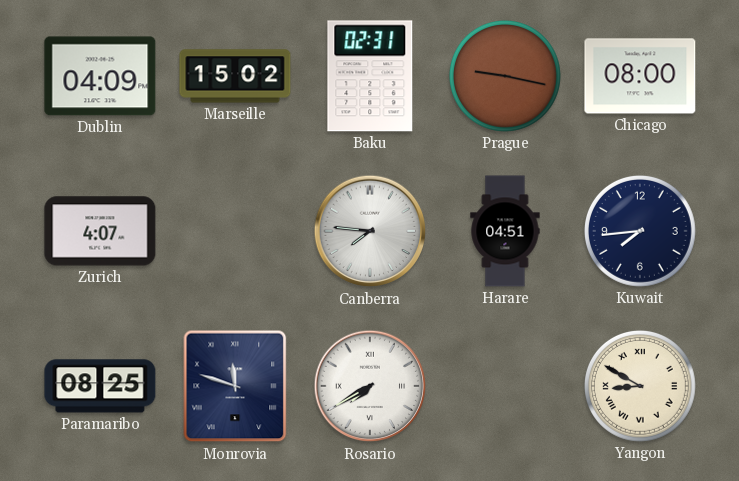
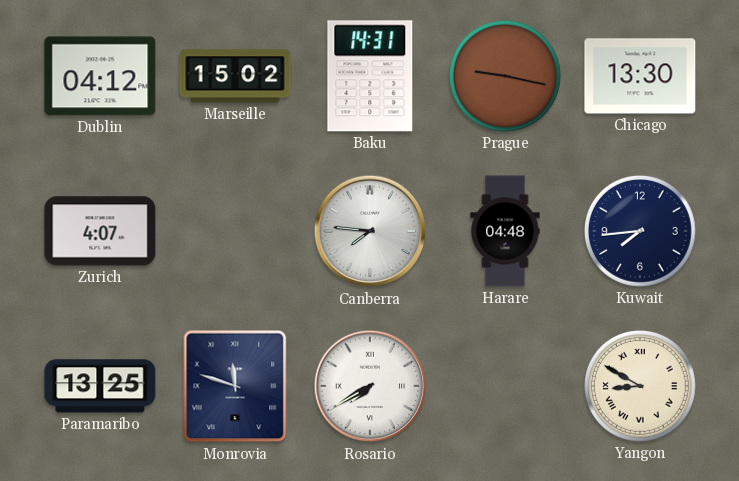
Dublin: 04:09 -> 04:12 (100, 76)
Baku: 02:31 -> 14:31 (370, 76)
Chicago: 08:00 -> 13:30 (640, 76)
Harare: 04:51 -> 04:48 (505, 231)
Paramaribo: 08:25 -> 13:25 (100, 386)
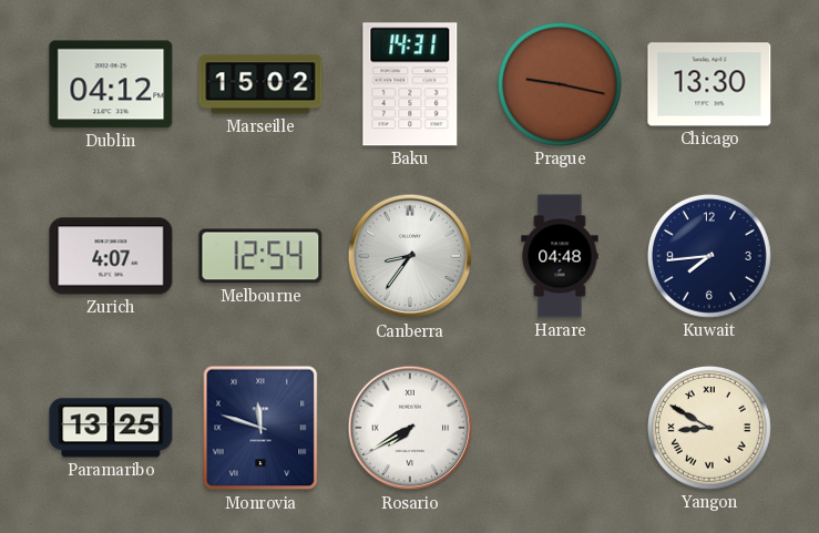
Melbourne: none -> 12:54 (260, 256)
Canberra: 7:46 -> 8:36 (410, 256)
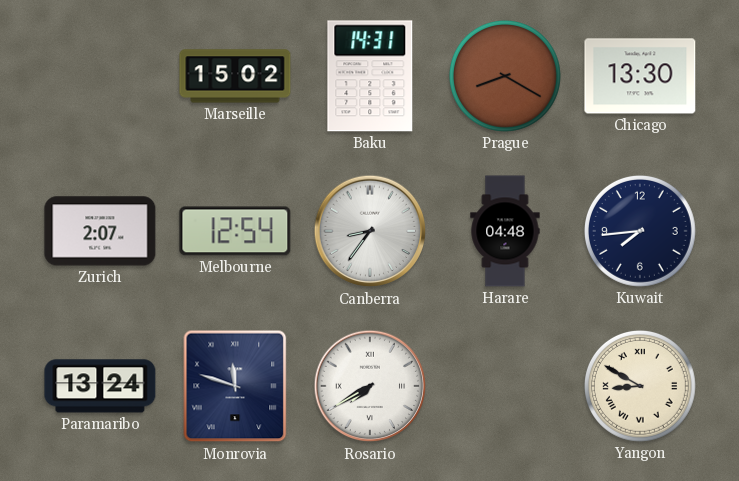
Dublin: 04:12 -> none (111, 84)
Prague: 9:17 -> 8:20 (505, 76)
Zurich: 4:07 -> 2:07 (100, 231)
Paramaribo: 13:25 -> 13:24 (100, 386)
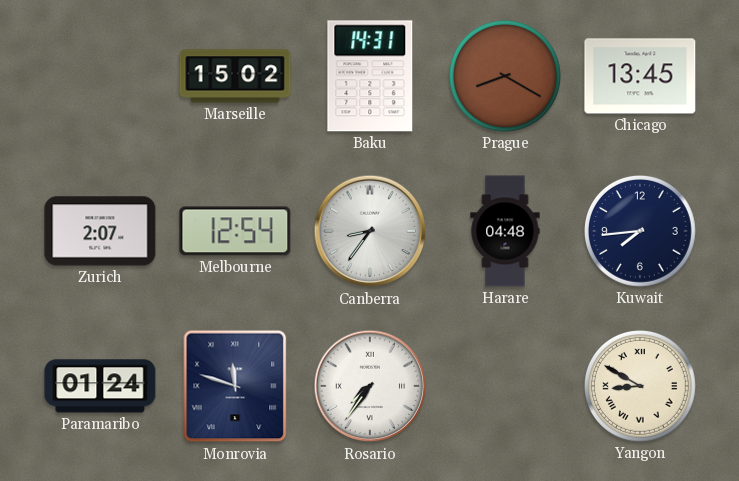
Chicago: 13:30 -> 13:45 (640, 76)
Paramaribo: 13:24 -> 01:24 (100, 386)
Rosario: 7:40 -> 7:36 (370, 386)
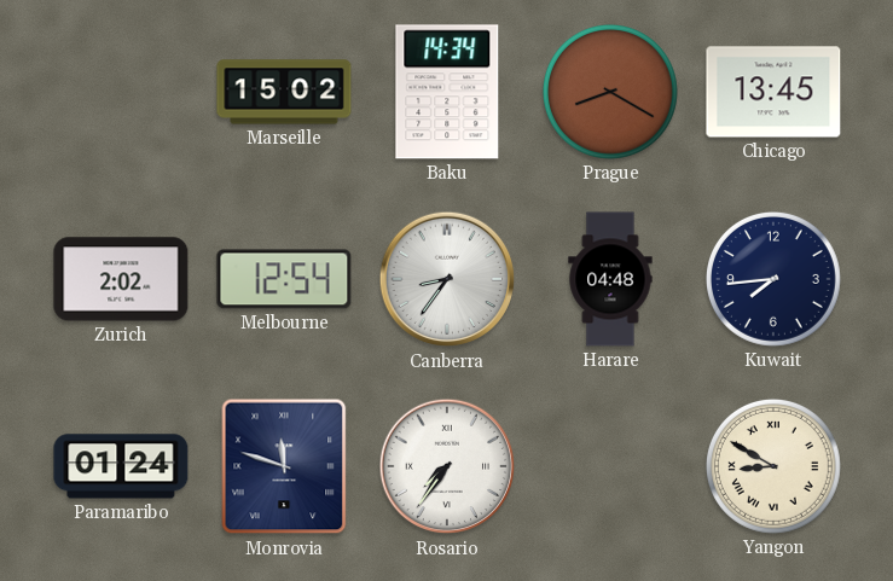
Baku: 14:31 -> 14:34 (447, 92)
Zurich: 2:07 -> 2:02 (121, 279)
